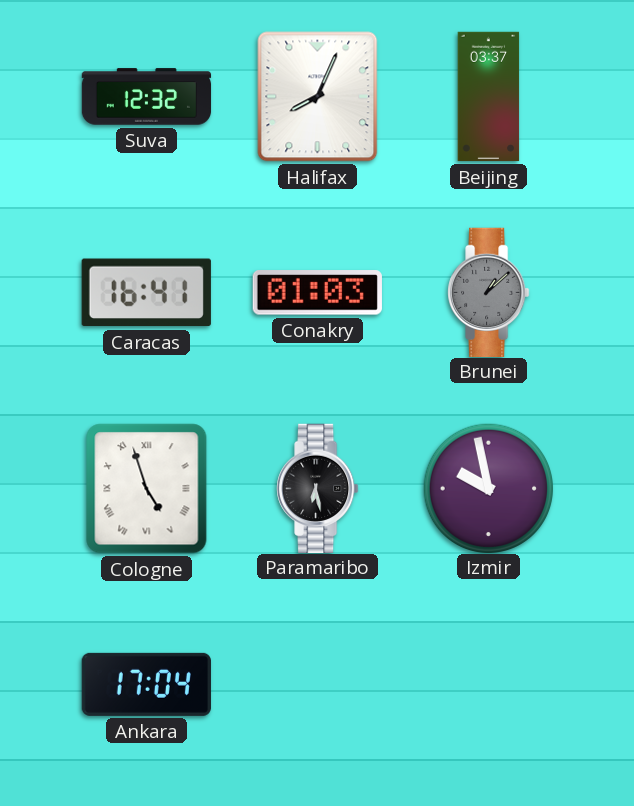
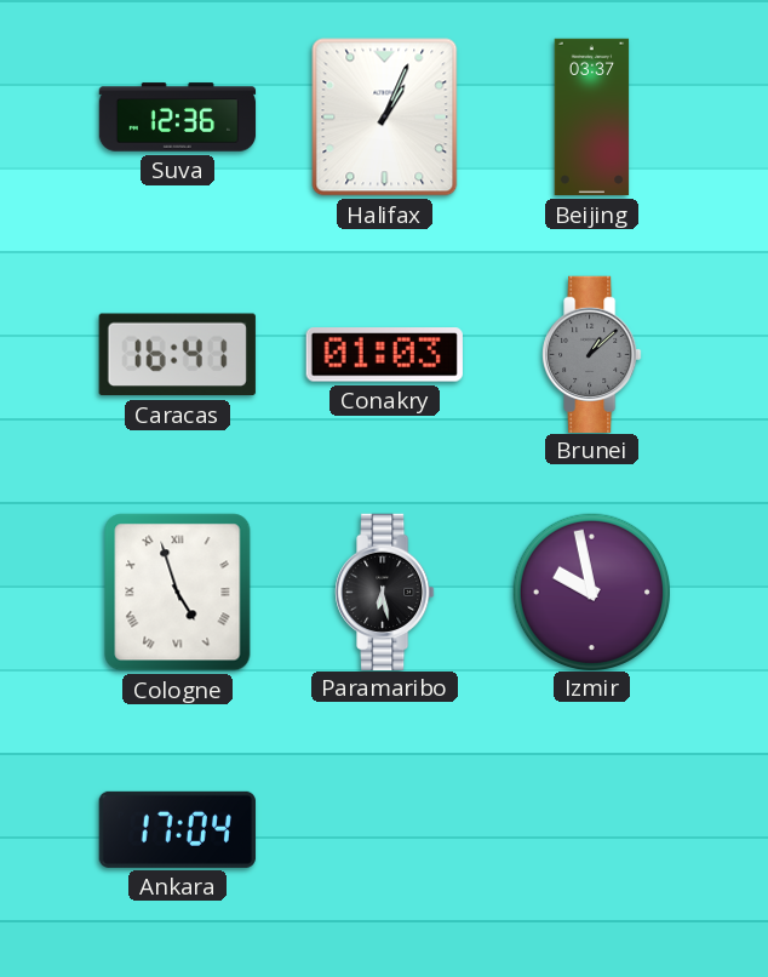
Suva: 12:32 -> 12:36 (178, 118)
Halifax: 8:04 -> 1:04 (385, 118)
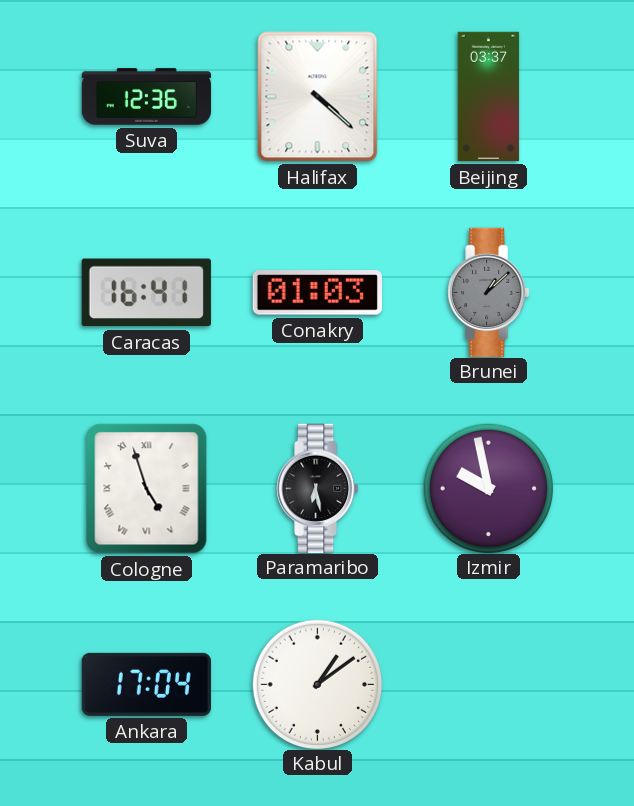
Halifax: 1:04 -> 4:22 (318, 97)
Kabul: none -> 1:09 (317, 684)
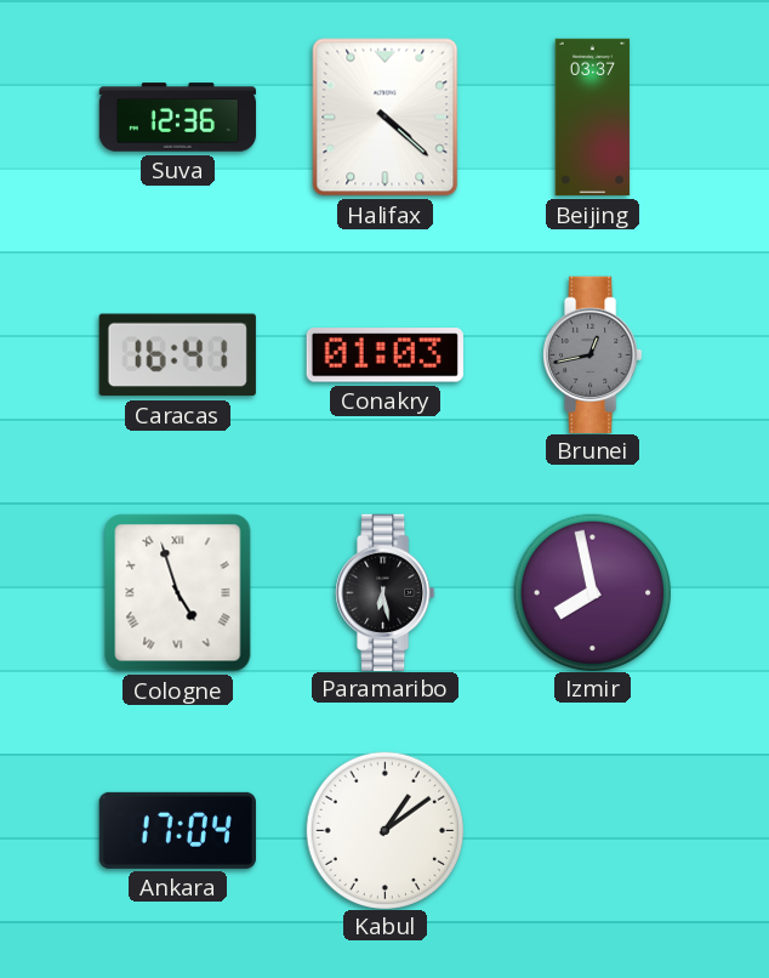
Brunei: 1:08 -> 12:43 (593, 354)
Izmir: 9:58 -> 7:58 (592, 592)
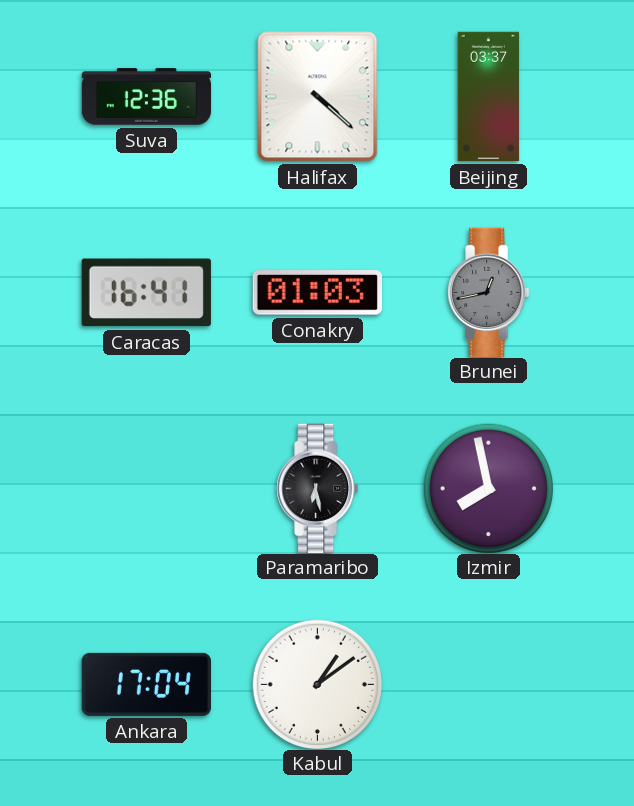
Cologne: 4:57 -> none (178, 593)
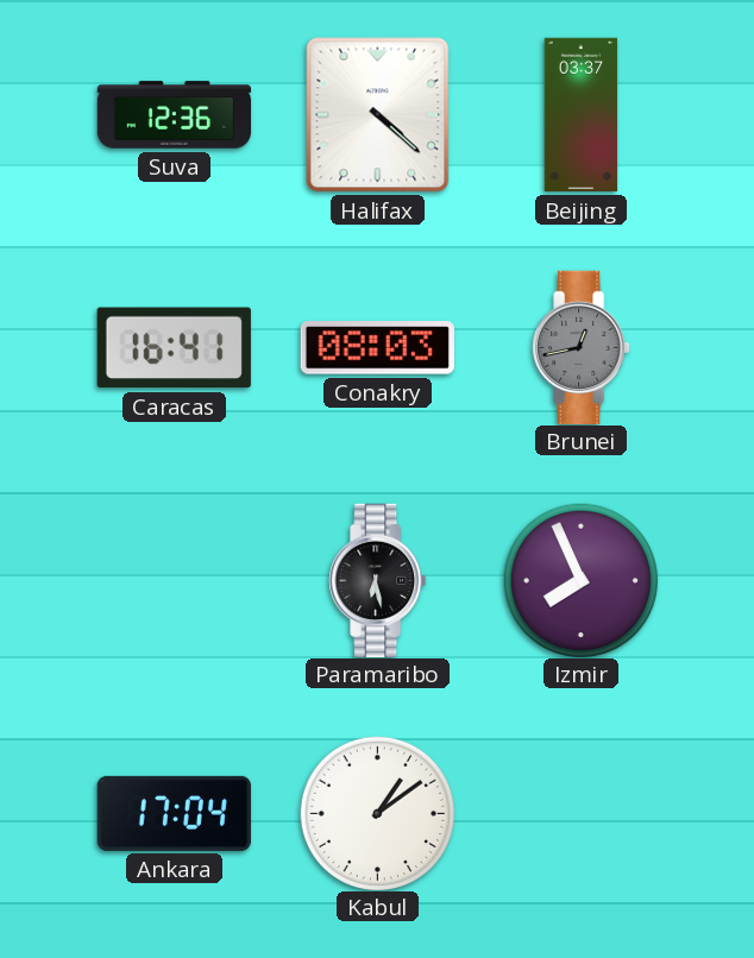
Conakry: 01:03 -> 08:03 (377, 348)
Izmir: 7:58 -> 7:56 (580, 580)
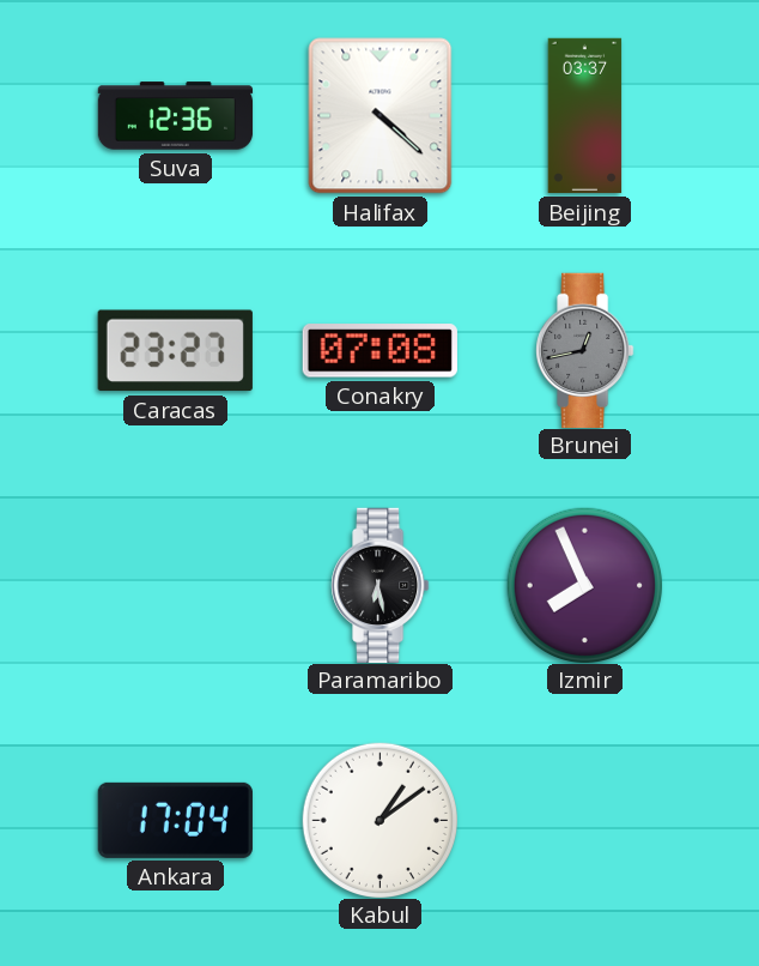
Caracas: 16:41 -> 23:27 (175, 351)
Conakry: 08:03 -> 07:08 (380, 351)
